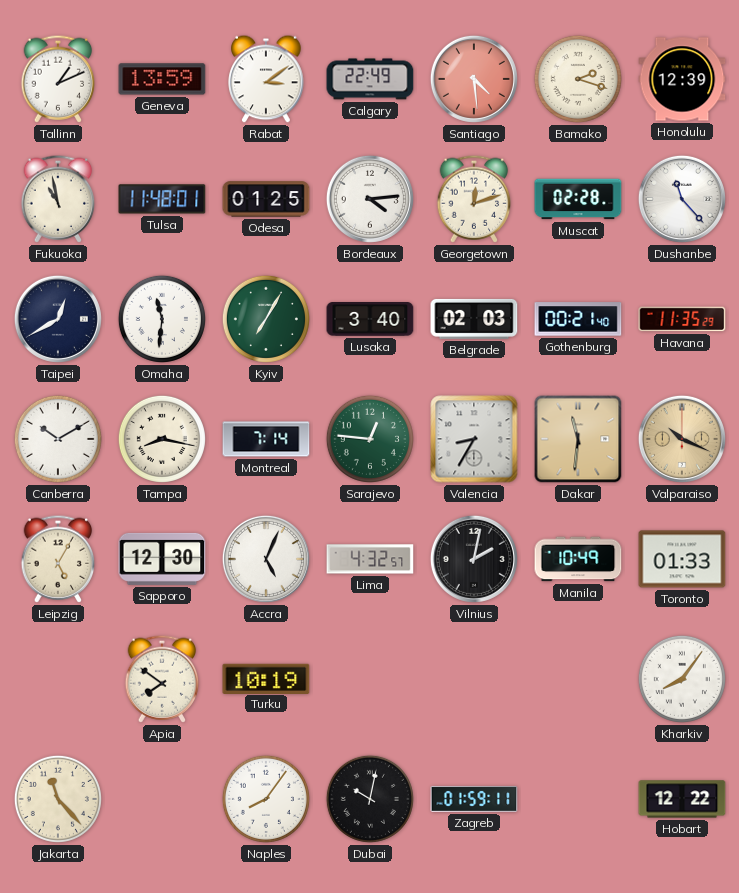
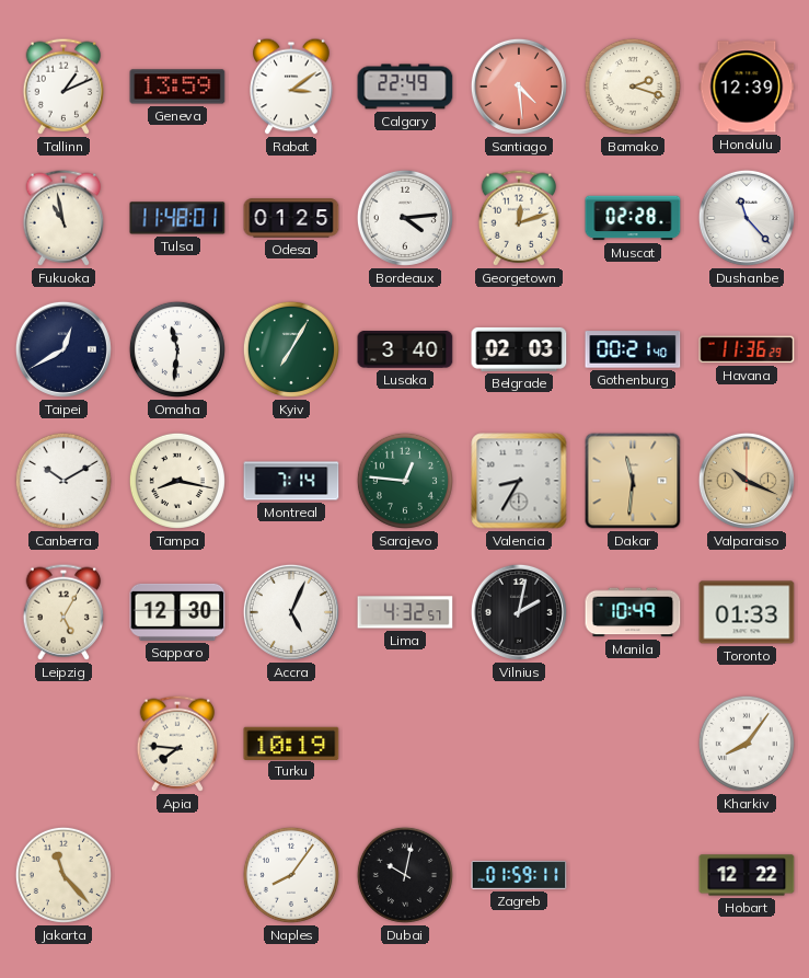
Havana: 11:35 -> 11:36 (747, 349)
Apia: 7:51 -> 7:46 (177, 744)
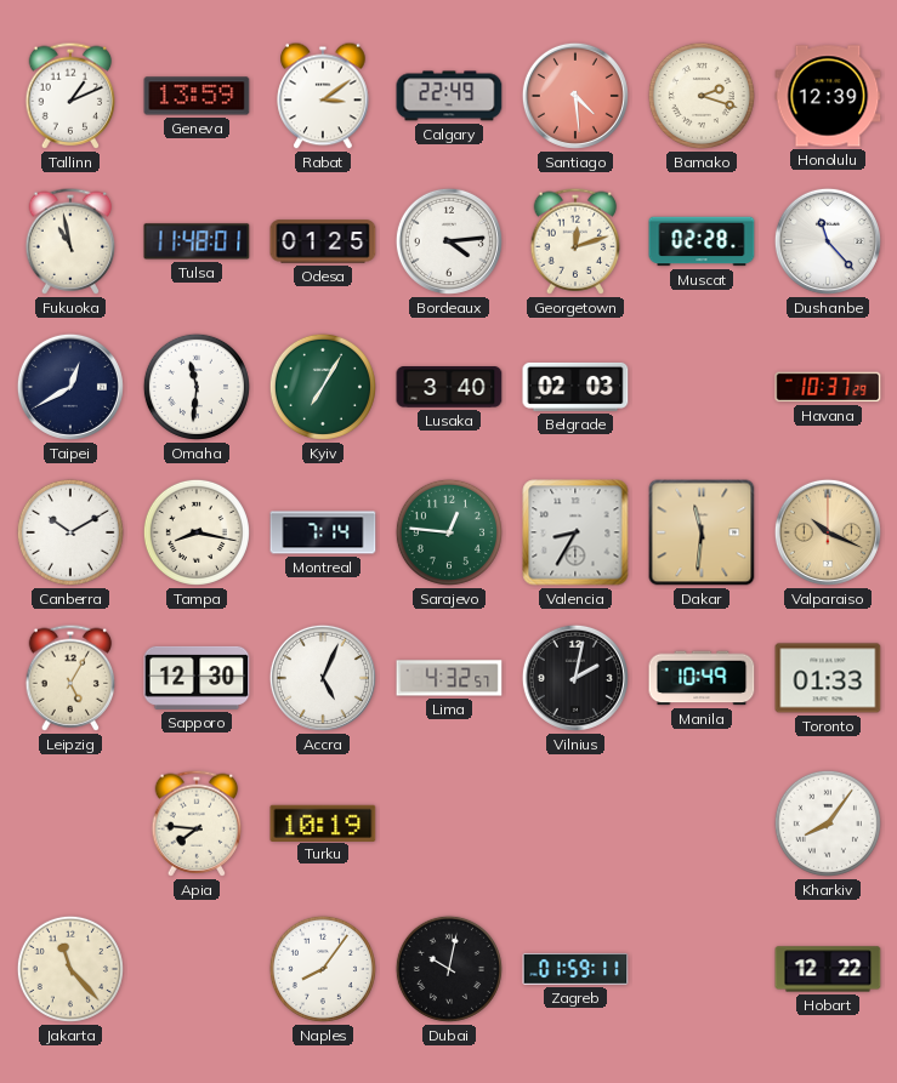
Gothenburg: 00:21 -> none (633, 349)
Havana: 11:36 -> 10:37 (828, 387)
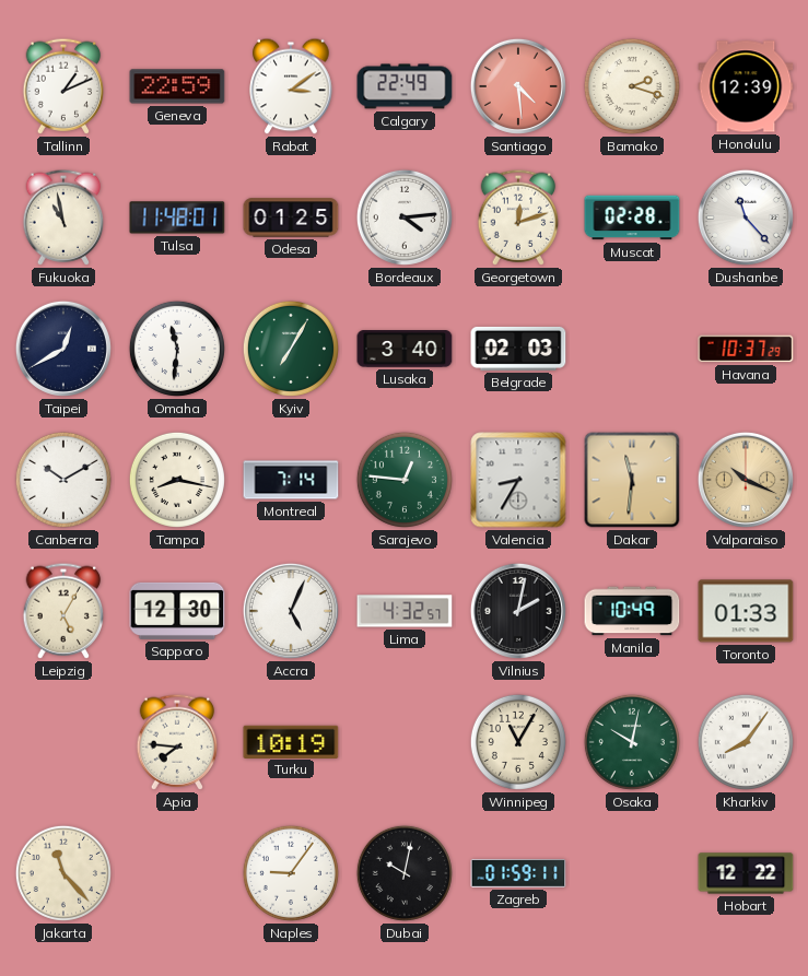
Geneva: 13:59 -> 22:59 (177, 86)
Winnipeg: none -> 11:05 (518, 742)
Osaka: none -> 10:02 (632, 742)
Naples: 8:06 -> 9:06 (291, 873)
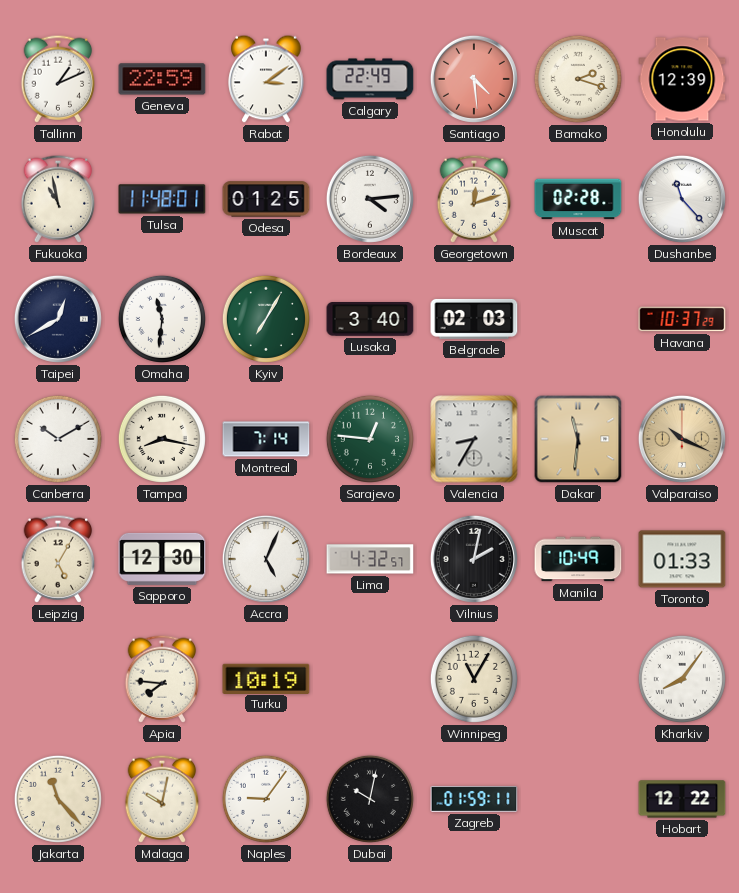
Osaka: 10:02 -> none (632, 742)
Malaga: none -> 10:02 (162, 799)
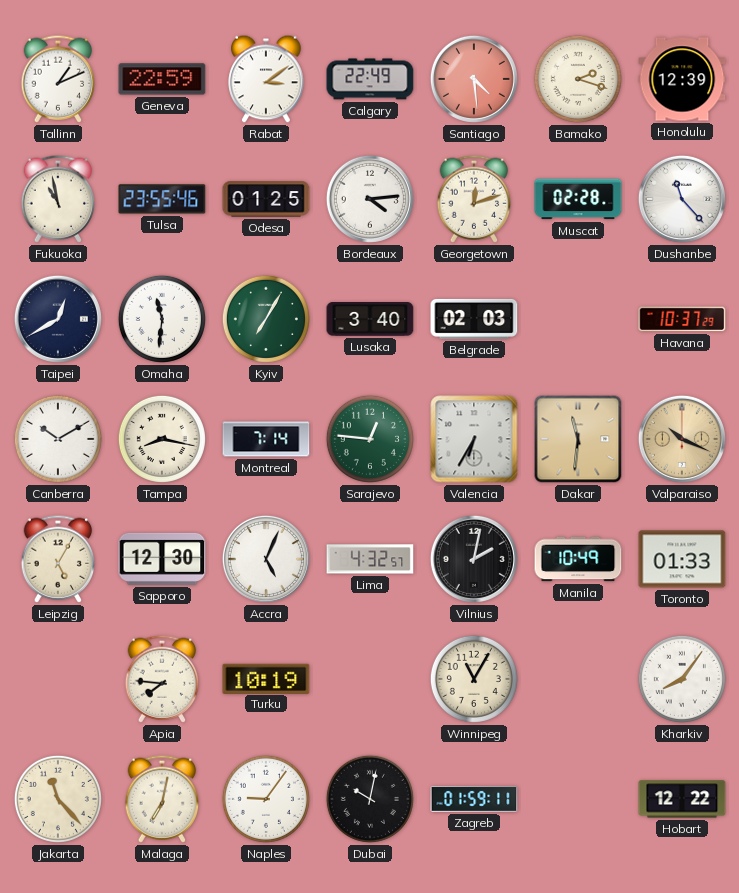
Tulsa: 11:48 -> 23:55 (162, 199)
Valencia: 8:35 -> 6:35 (474, 439)
Malaga: 10:02 -> 7:02 (162, 799)
